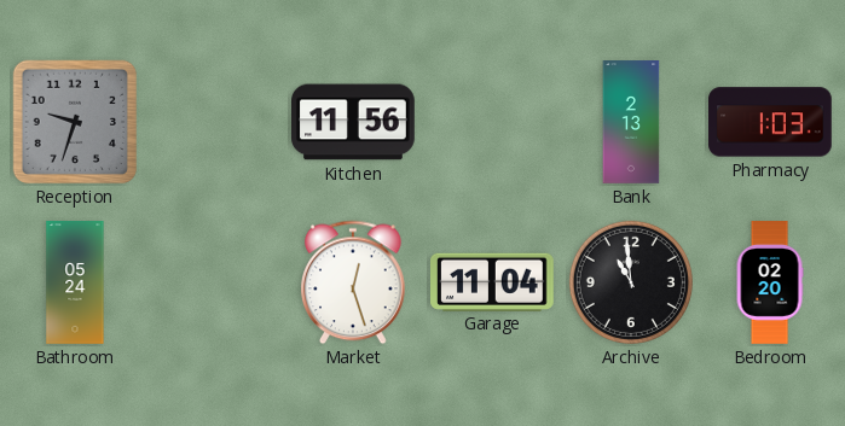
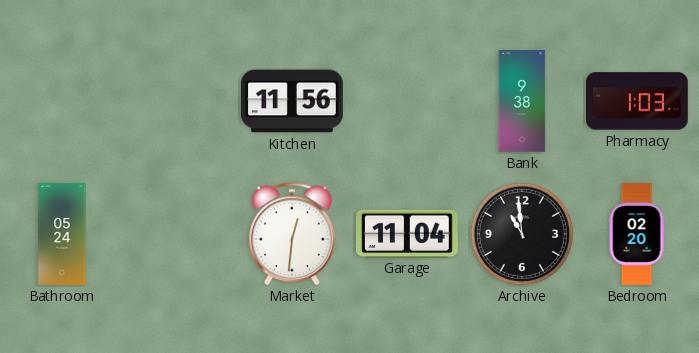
Reception: 9:33 -> none (75, 122)
Bank: 2:13 -> 9:38 (522, 101)
Market: 12:27 -> 12:31 (293, 234)
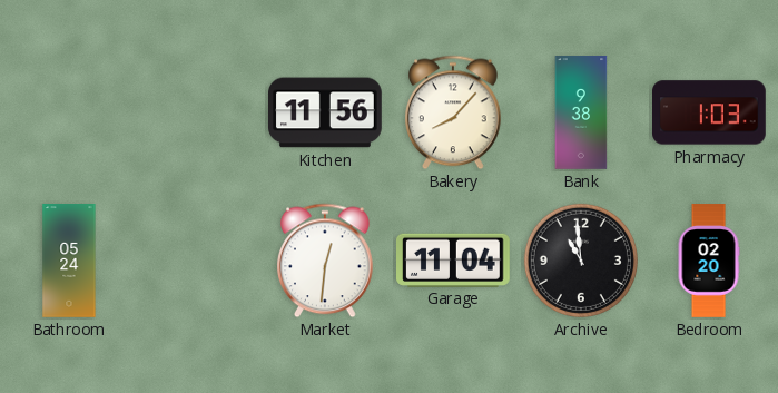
Bakery: none -> 8:07 (454, 112)
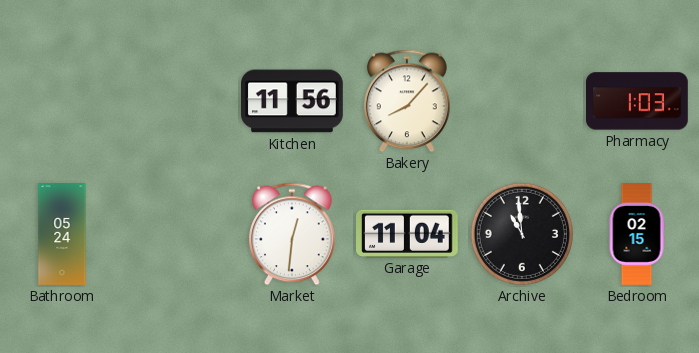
Bank: 9:38 -> none (581, 112)
Bedroom: 02:20 -> 02:15 (637, 234)
